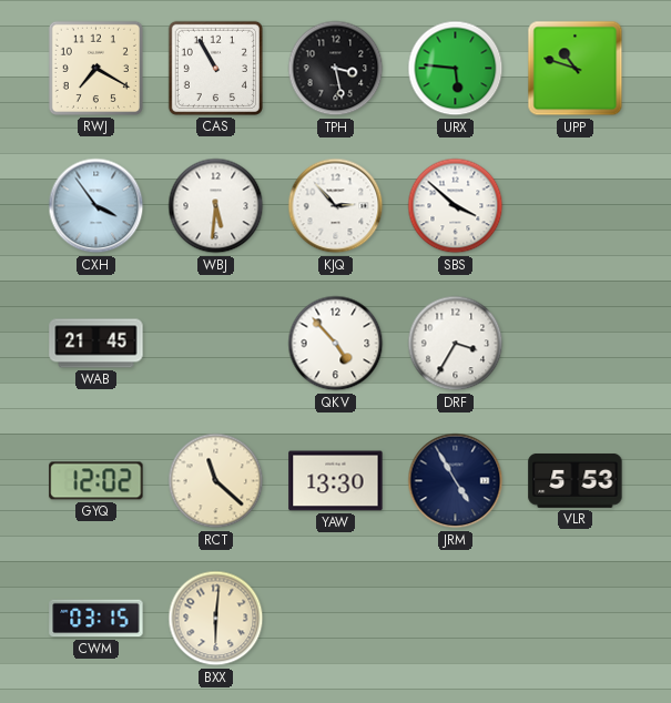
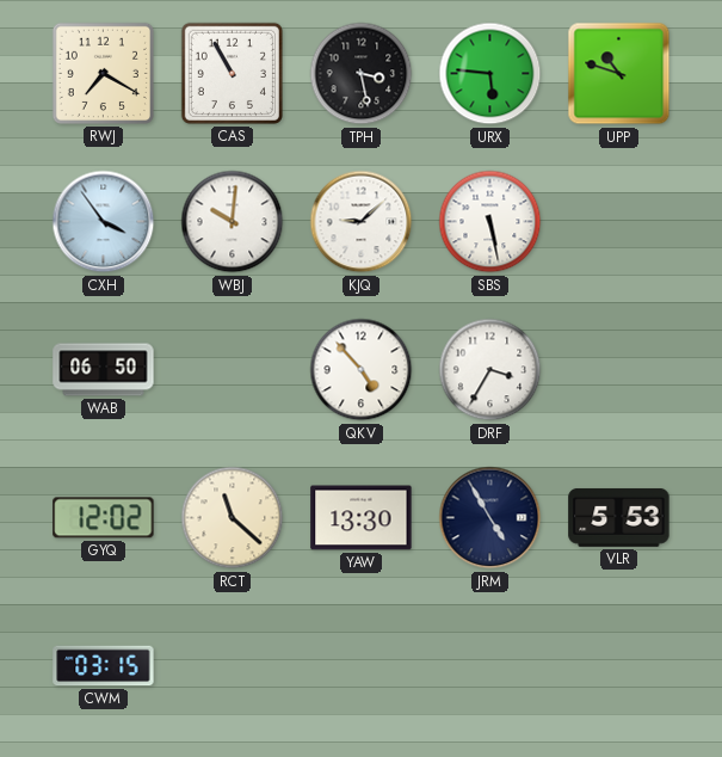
WBJ: 5:31 -> 10:01 (233, 222)
KJQ: 2:53 -> 9:08 (362, 222)
SBS: 3:52 -> 5:28 (490, 222)
WAB: 21:45 -> 06:50 (104, 370)
BXX: 6:01 -> none (216, 619)
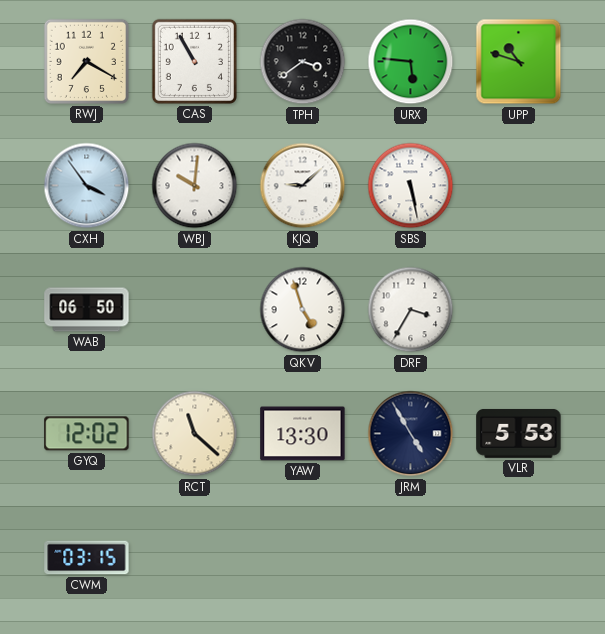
TPH: 3:28 -> 3:39 (303, 62)
QKV: 4:53 -> 4:57 (303, 310)
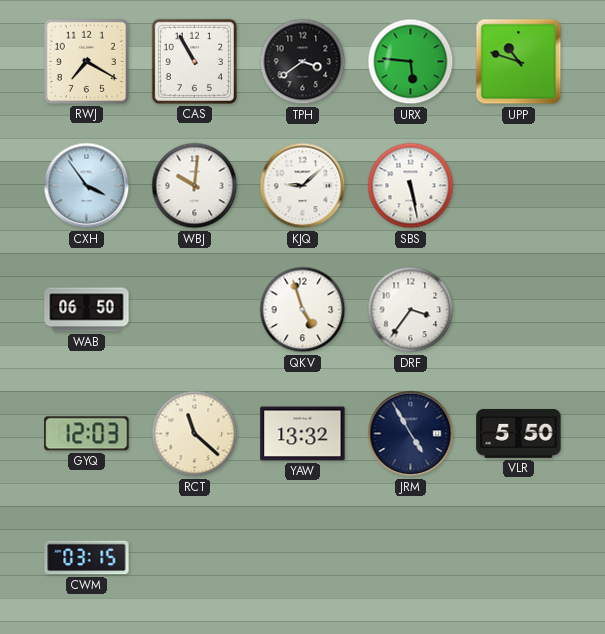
DRF: 3:35 -> 3:36 (411, 310)
GYQ: 12:02 -> 12:03 (87, 434)
YAW: 13:30 -> 13:32 (303, 434)
VLR: 5:53 -> 5:50 (519, 433)
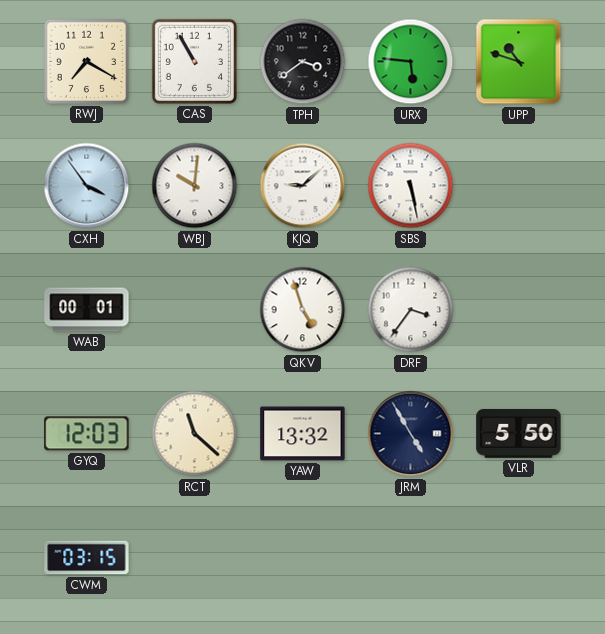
WAB: 06:50 -> 00:01 (87, 310)
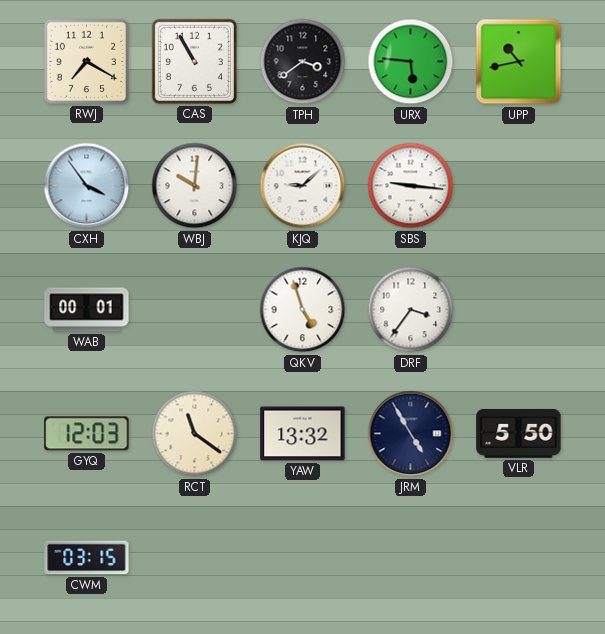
UPP: 10:48 -> 10:43 (519, 62)
SBS: 5:28 -> 9:16 (411, 186)
RCT: 11:22 -> 11:21 (195, 434)
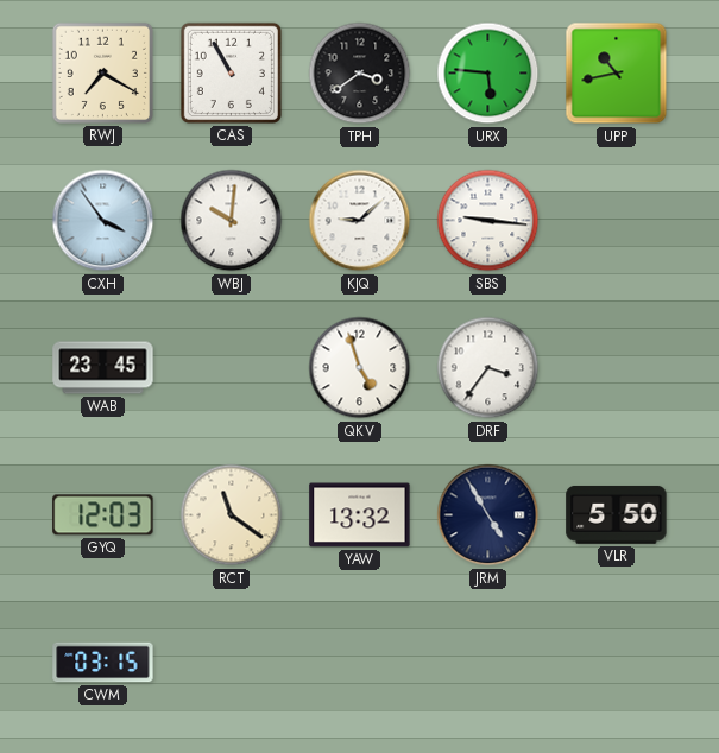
WAB: 00:01 -> 23:45 (103, 368)
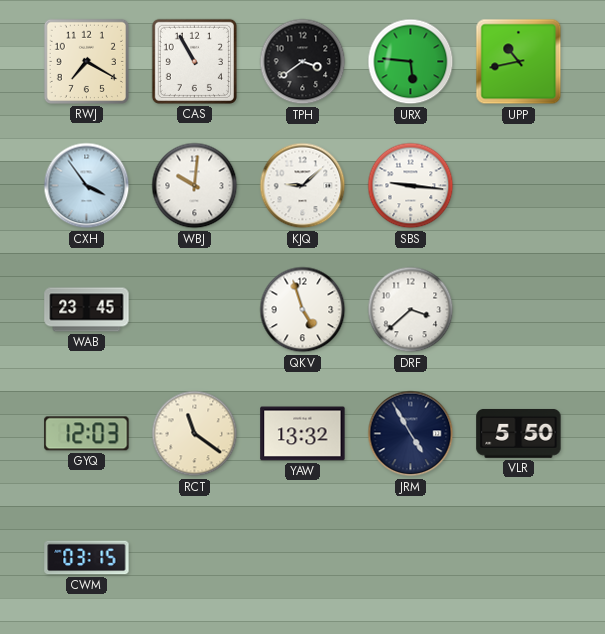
DRF: 3:36 -> 3:38 (411, 310)
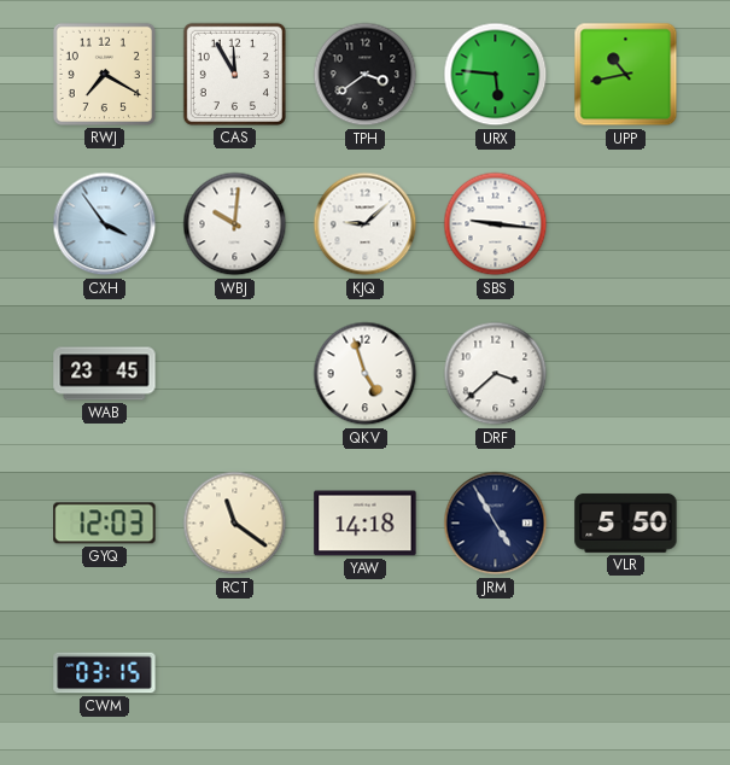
CAS: 10:55 -> 11:55 (234, 74)
YAW: 13:32 -> 14:18 (366, 524)
